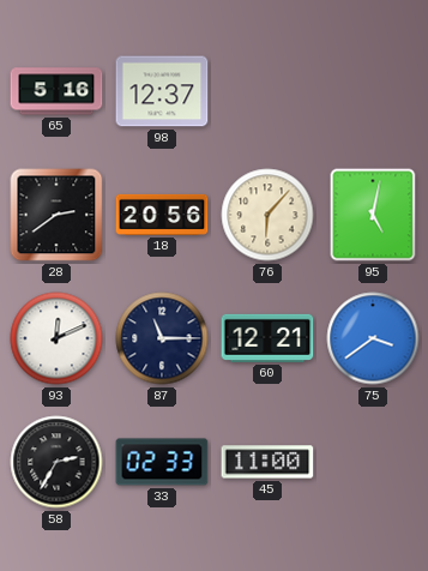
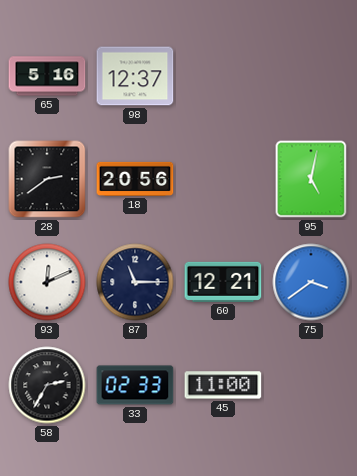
76: 6:07 -> none (267, 215)
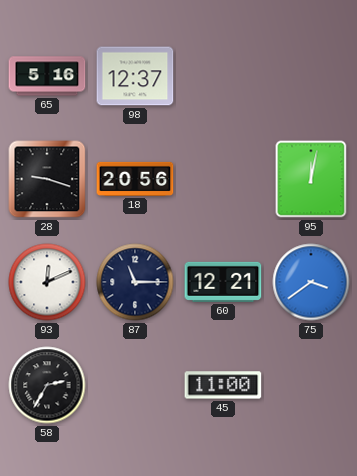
28: 2:39 -> 9:18 (47, 179)
95: 5:02 -> 12:02 (311, 179)
33: 02:33 -> none (135, 385)
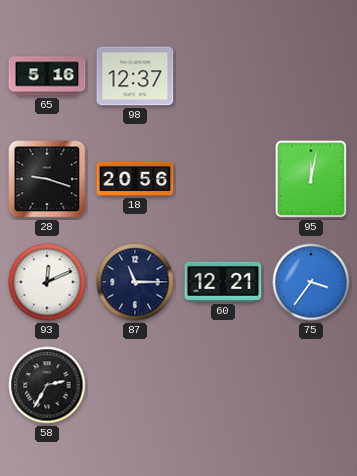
75: 3:39 -> 3:36 (311, 282)
45: 11:00 -> none (223, 385)
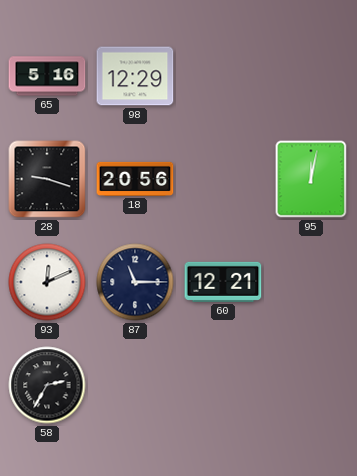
98: 12:37 -> 12:29 (135, 76)
75: 3:36 -> none (311, 282)
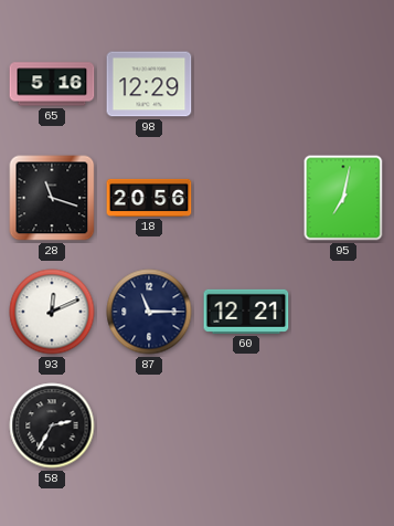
28: 9:18 -> 11:18 (52, 198)
95: 12:02 -> 7:02 (343, 198)
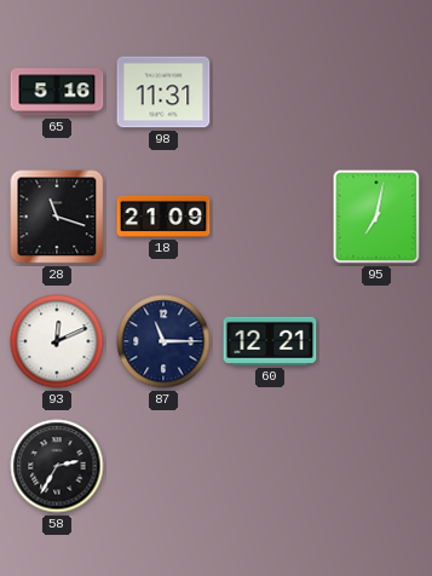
98: 12:29 -> 11:31 (163, 92)
18: 20:56 -> 21:09 (163, 217)
